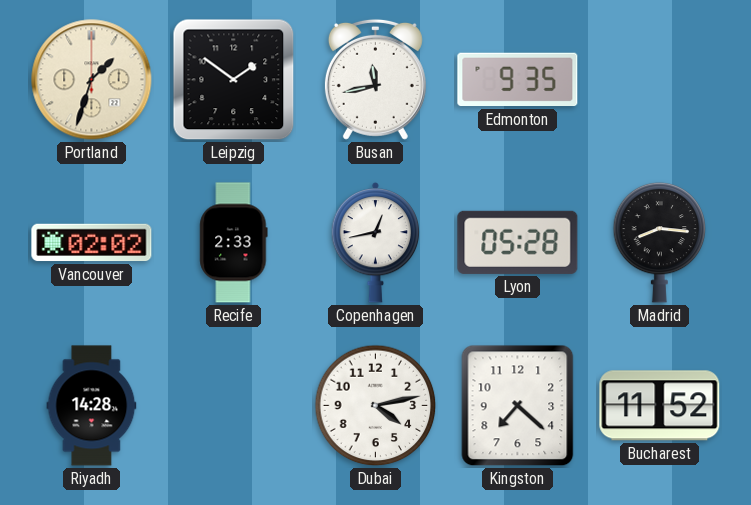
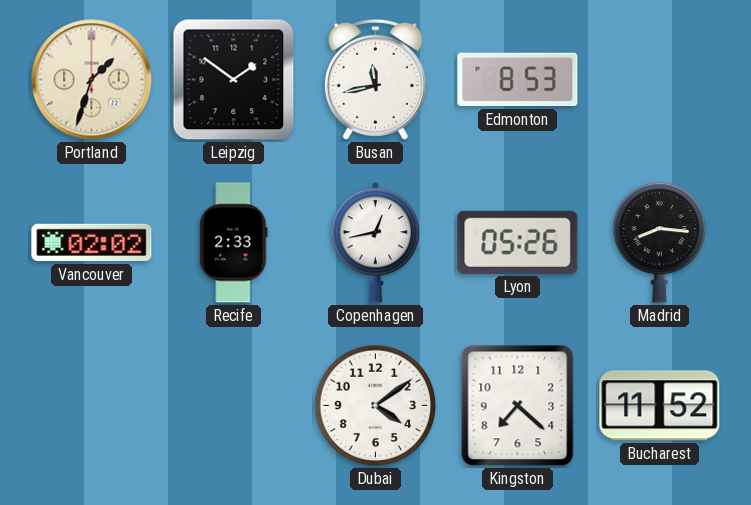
Edmonton: 9:35 -> 8:53 (518, 80)
Lyon: 05:28 -> 05:26 (518, 242)
Riyadh: 14:28 -> none (92, 406)
Dubai: 4:13 -> 4:09 (376, 406)
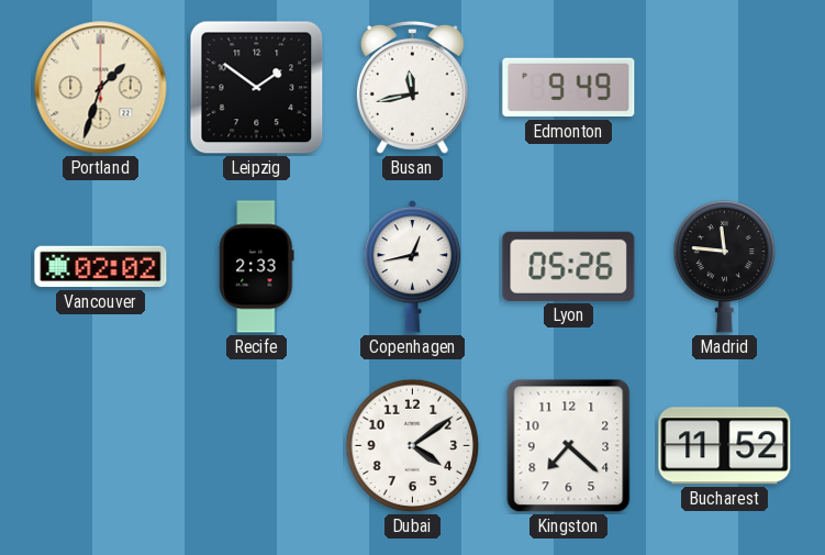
Edmonton: 8:53 -> 9:49 (569, 88)
Madrid: 8:16 -> 11:46 (725, 266)
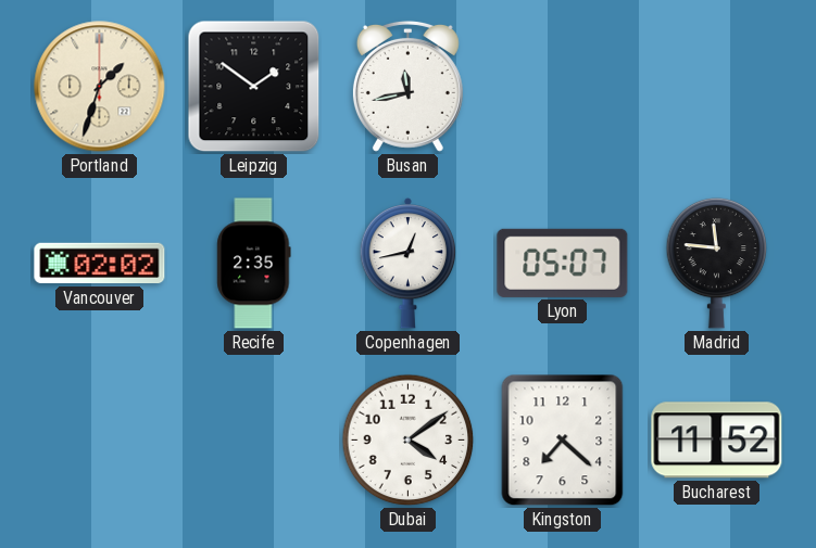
Edmonton: 9:49 -> none (569, 88)
Recife: 2:33 -> 2:35 (254, 264)
Lyon: 05:26 -> 05:07 (563, 263)
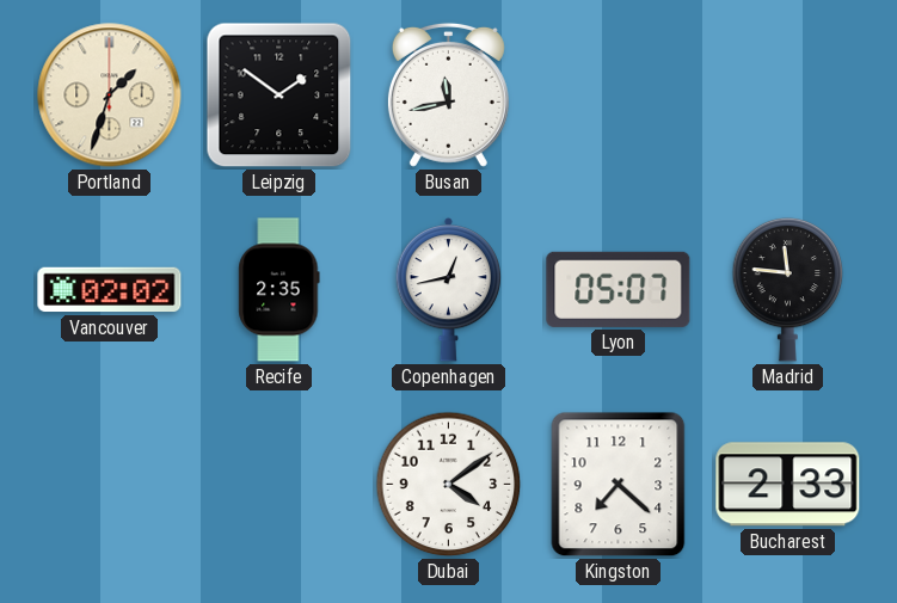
Bucharest: 11:52 -> 2:33 (788, 485)
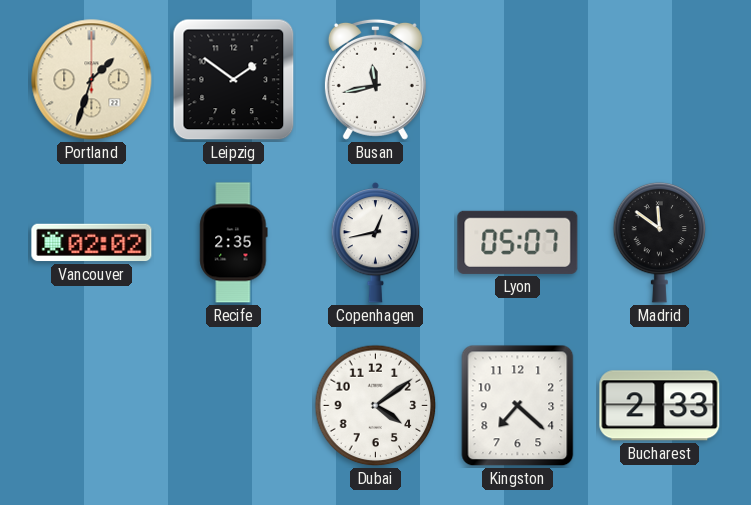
Madrid: 11:46 -> 11:51 (660, 242)
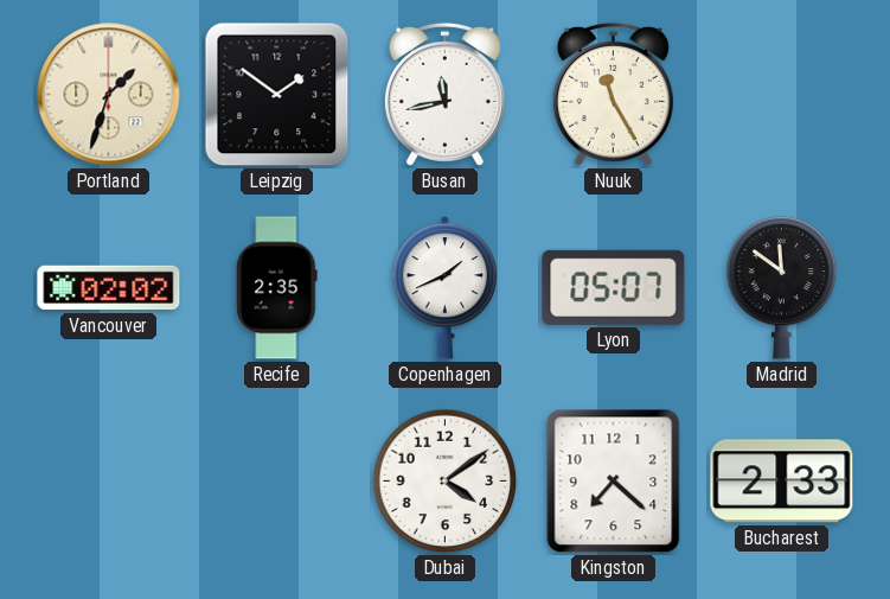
Nuuk: none -> 11:25 (613, 94)
Copenhagen: 12:43 -> 1:41 (446, 287)
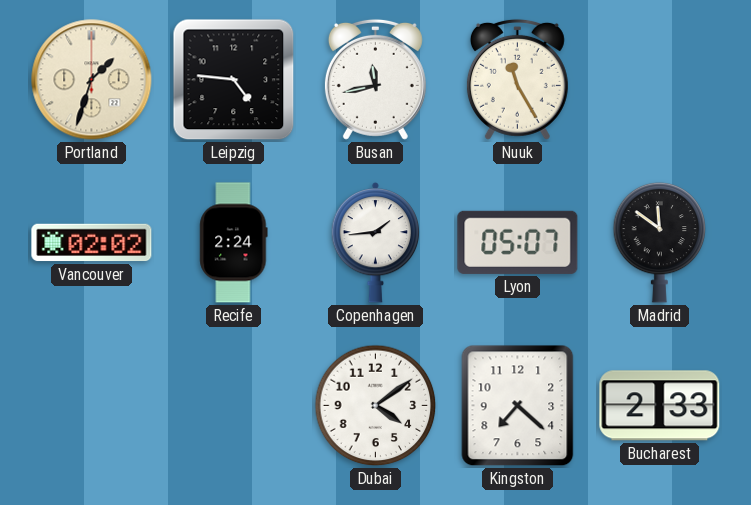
Leipzig: 1:51 -> 4:46 (234, 80)
Recife: 2:35 -> 2:24 (234, 243)
Copenhagen: 1:41 -> 1:44 (376, 242)
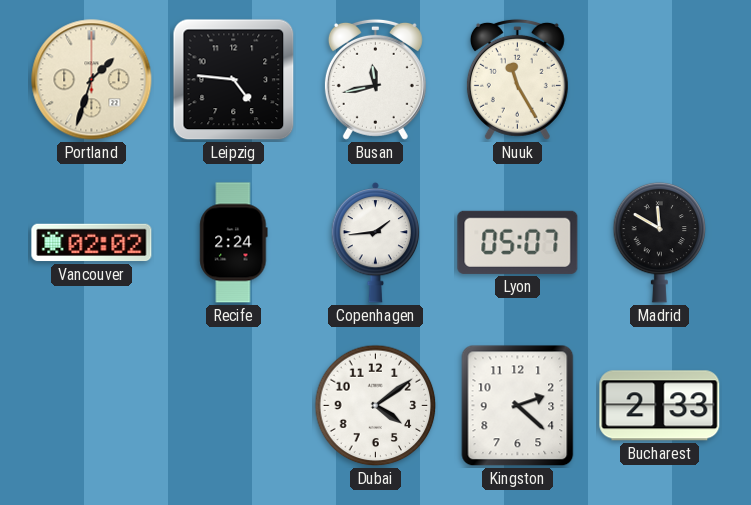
Madrid: 11:51 -> 11:50 (660, 242)
Kingston: 7:22 -> 2:22 (518, 406)
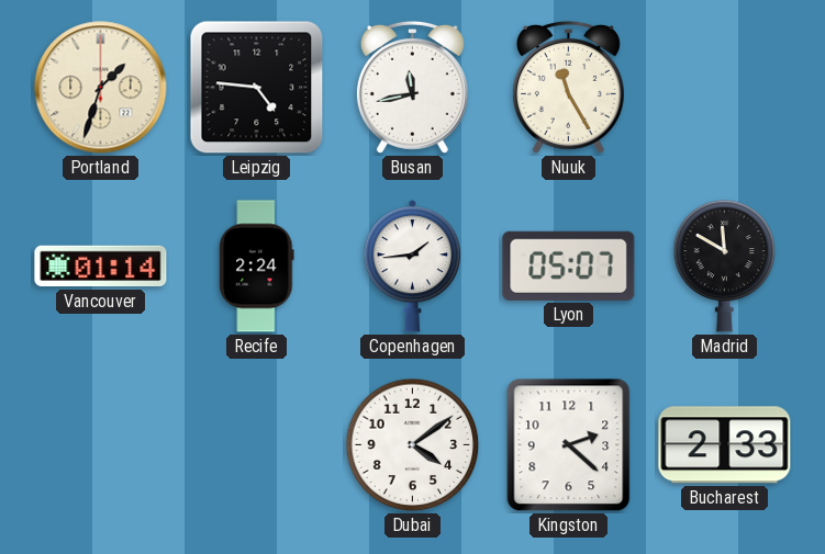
Vancouver: 02:02 -> 01:14 (101, 267)
